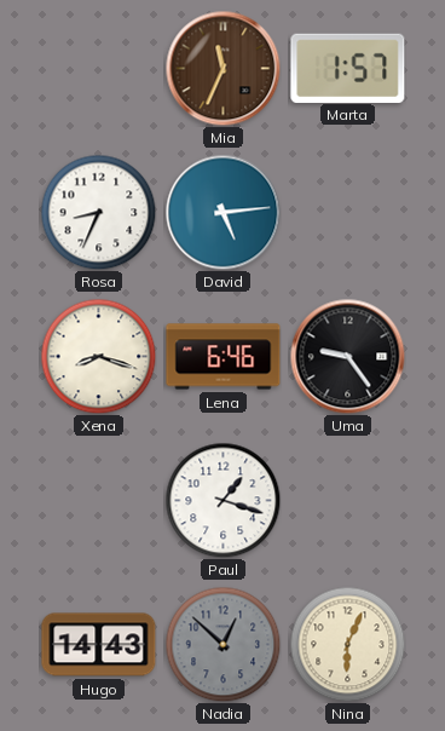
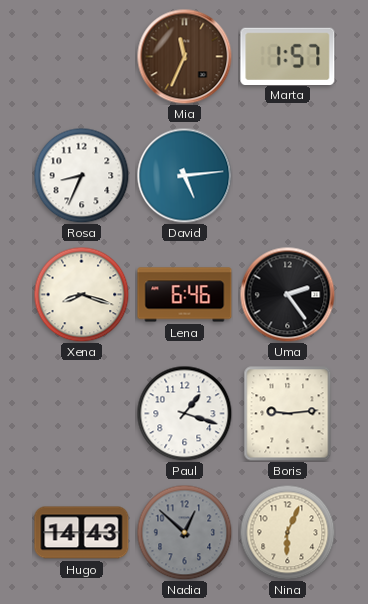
Uma: 9:24 -> 2:24 (287, 294)
Boris: none -> 9:14 (288, 414)
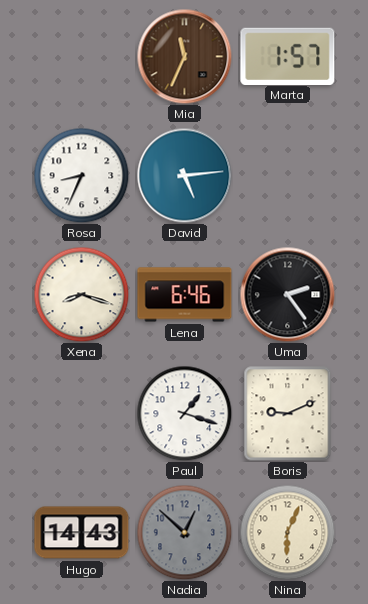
Boris: 9:14 -> 9:11 (288, 414)
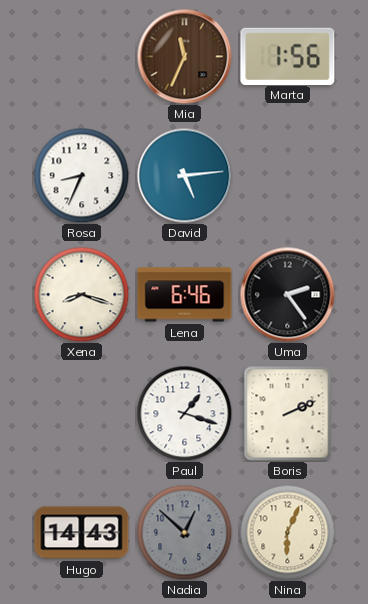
Marta: 1:57 -> 1:56 (288, 56)
Boris: 9:11 -> 2:11 (288, 414)
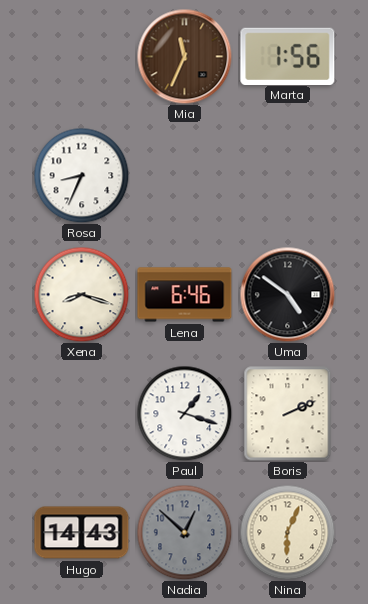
David: 5:14 -> none (184, 175)
Uma: 2:24 -> 4:51 (287, 294)
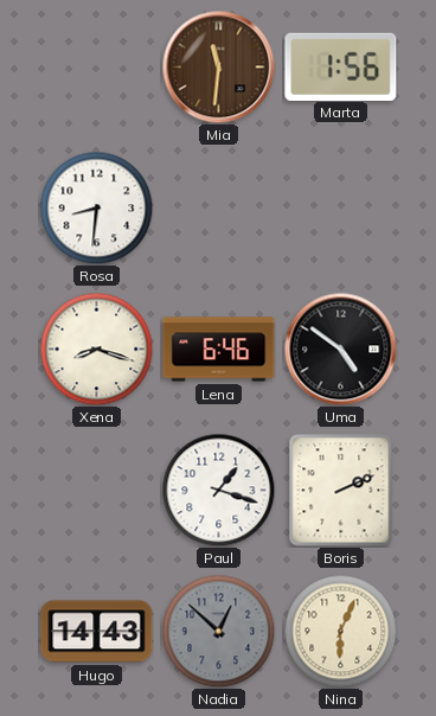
Mia: 11:34 -> 11:31 (218, 66)
Rosa: 8:34 -> 8:31 (96, 207)
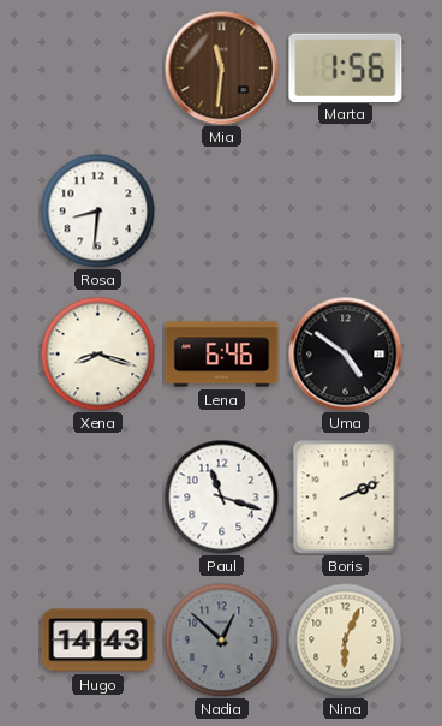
Paul: 1:18 -> 11:18 (221, 496)
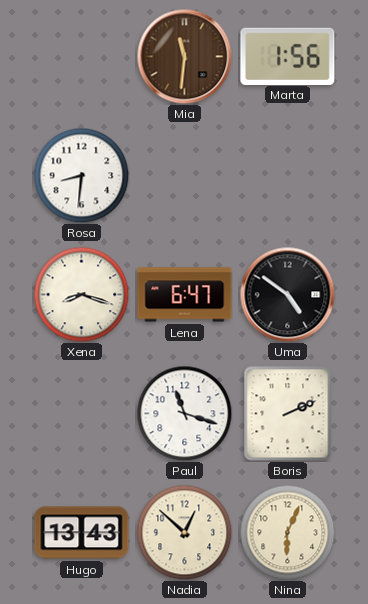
Lena: 6:46 -> 6:47 (185, 295)
Hugo: 14:43 -> 13:43 (82, 533)
Nadia dial: grey -> cream (184, 532)
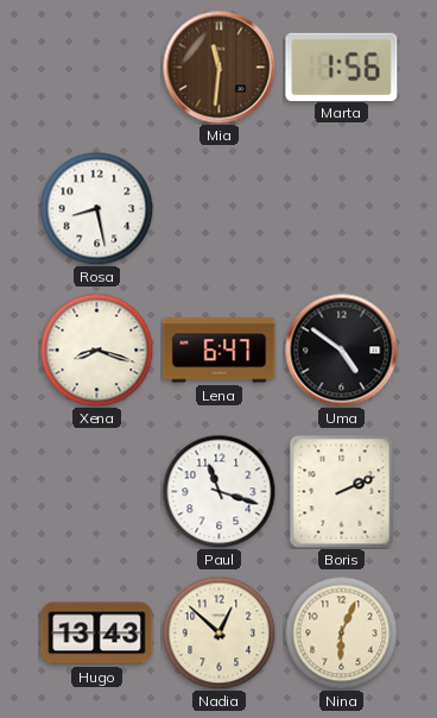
Rosa: 8:31 -> 8:28 (96, 208)
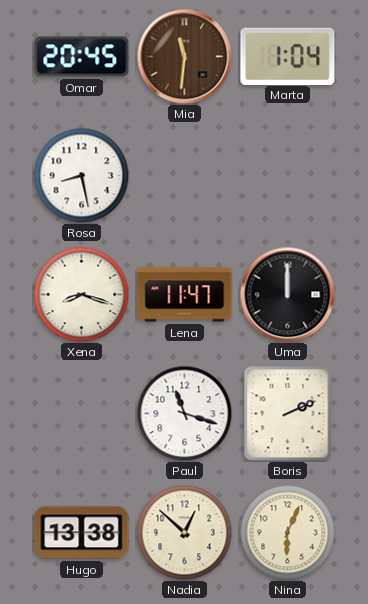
Omar: none -> 20:45 (82, 57)
Marta: 1:56 -> 1:04 (288, 56)
Lena: 6:47 -> 11:47 (185, 295)
Uma: 4:51 -> 12:00 (287, 294)
Hugo: 13:43 -> 13:38 (82, 533)
